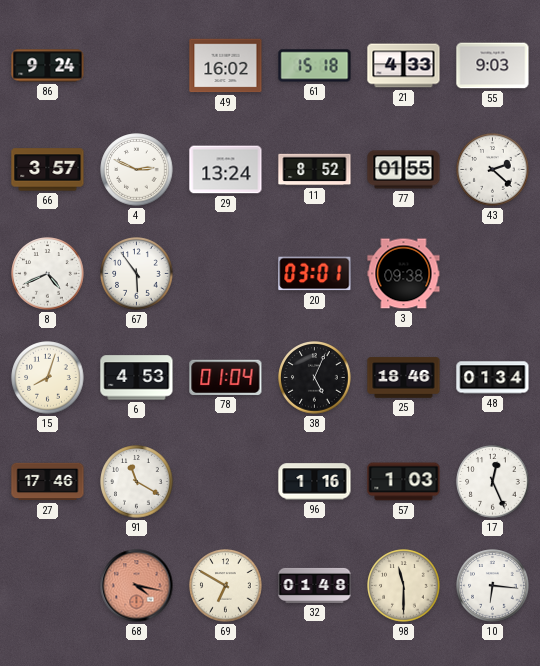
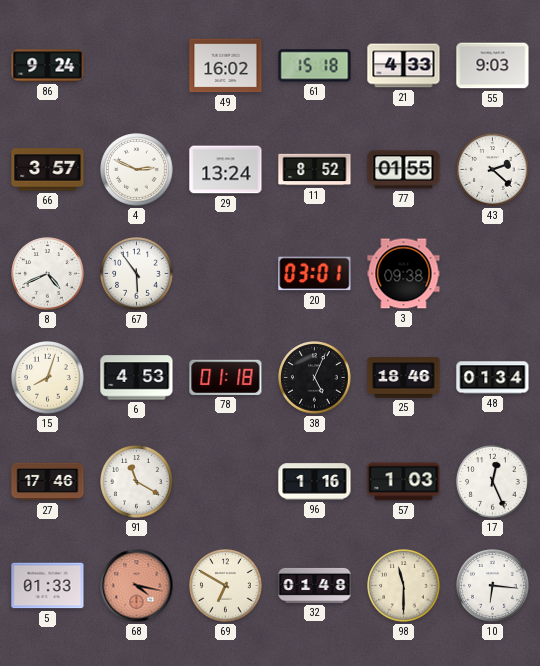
78: 01:04 -> 01:18 (226, 377)
5: none -> 01:33 (48, 586)
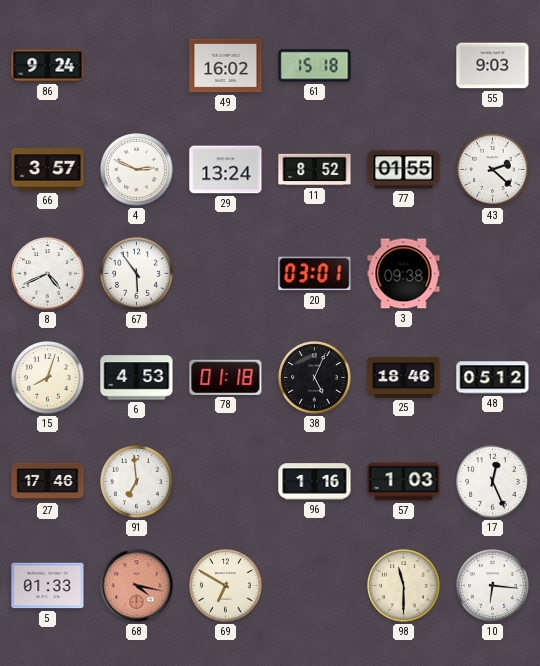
21: 4:33 -> none (404, 66)
48: 01:34 -> 05:12 (493, 378)
91: 11:20 -> 6:59 (137, 482)
32: 01:48 -> none (315, 585)
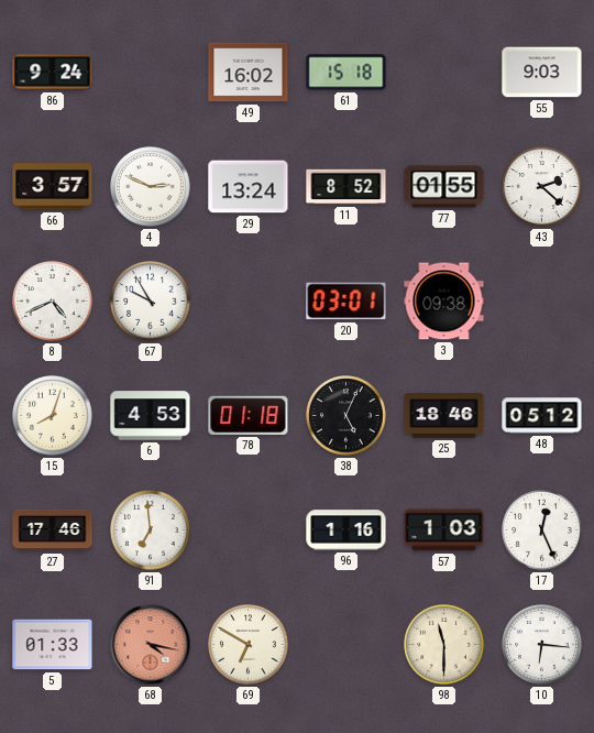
67: 5:54 -> 9:55 (151, 302)
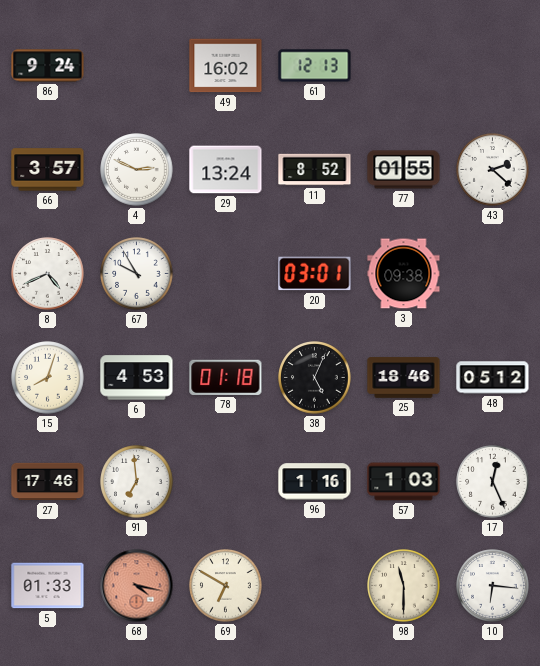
61: 15:18 -> 12:13 (315, 66)
55: 9:03 -> none (542, 73)
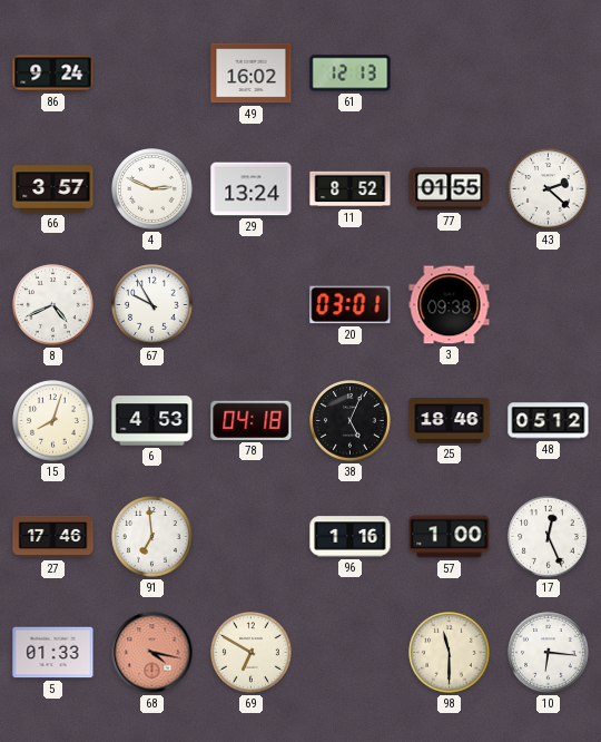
78: 01:18 -> 04:18 (252, 420)
57: 1:03 -> 1:00 (450, 537)
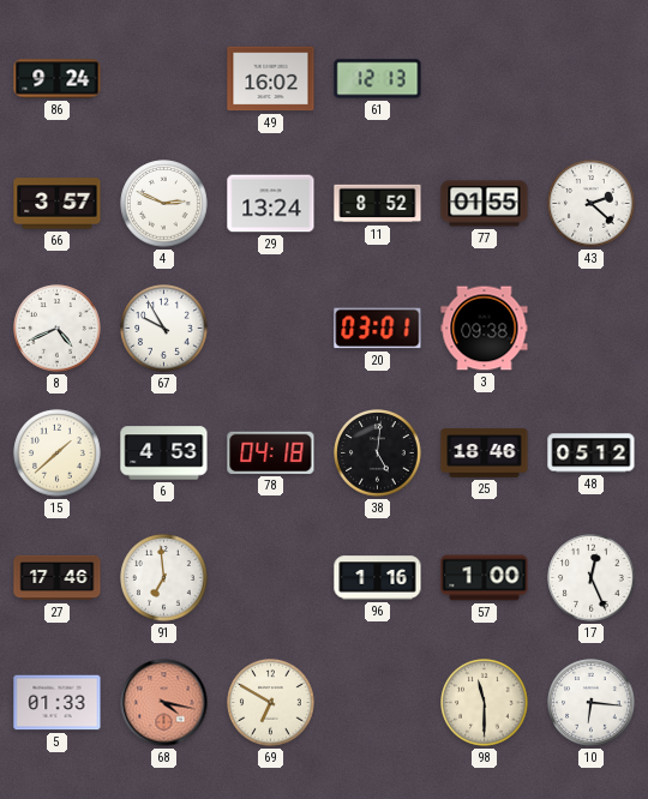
15: 8:03 -> 1:38 (58, 453)
38: 5:04 -> 5:01 (378, 453)
